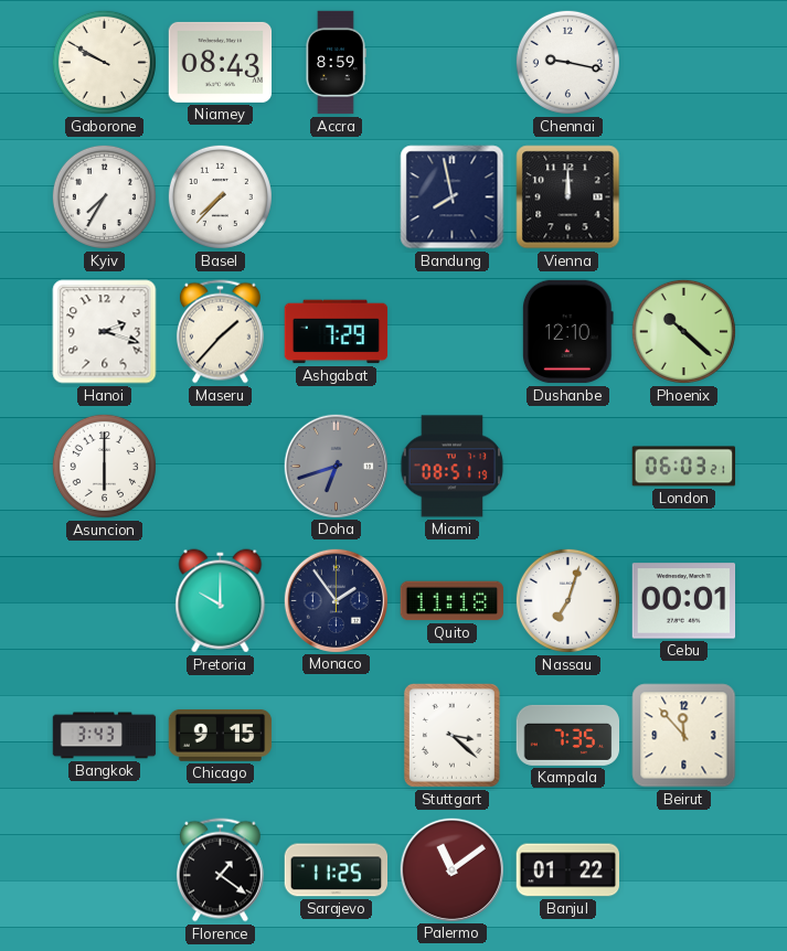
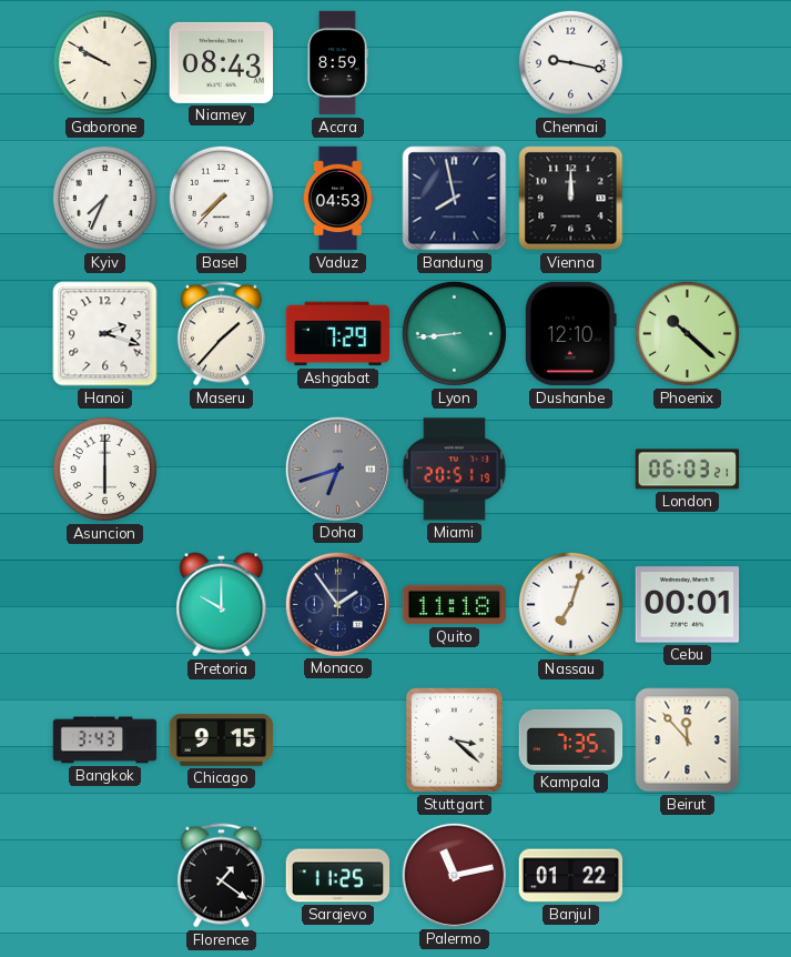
Kyiv: 7:35 -> 7:34 (104, 198)
Vaduz: none -> 04:53 (338, 199)
Lyon: none -> 8:44 (454, 333)
Miami: 08:51 -> 20:51 (455, 470)
Palermo: 11:09 -> 11:13 (454, 875)
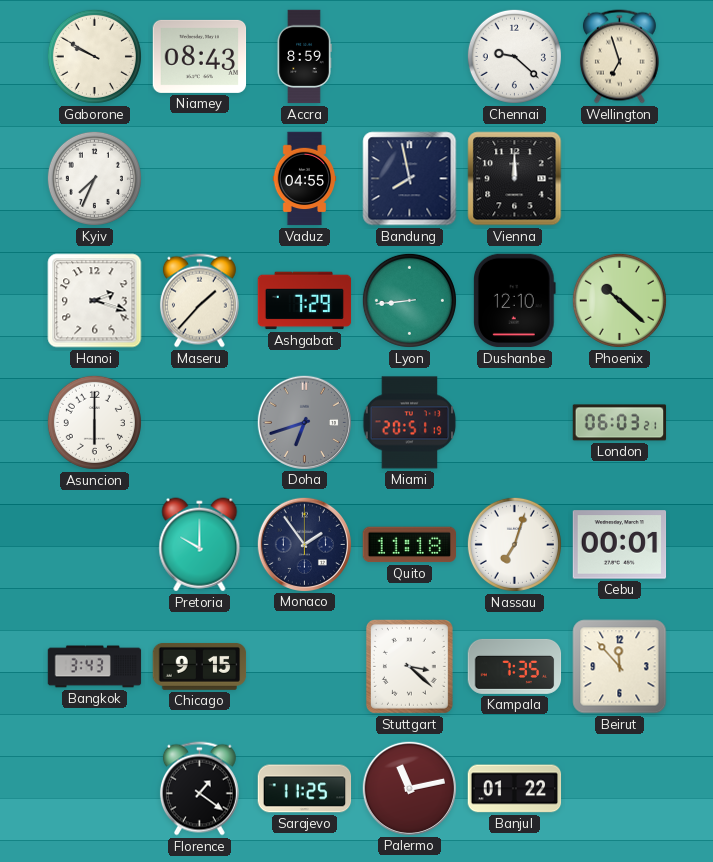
Chennai: 9:17 -> 9:22 (514, 56)
Wellington: none -> 6:57 (619, 57)
Basel: 7:37 -> none (221, 198)
Vaduz: 04:53 -> 04:55 (305, 179)
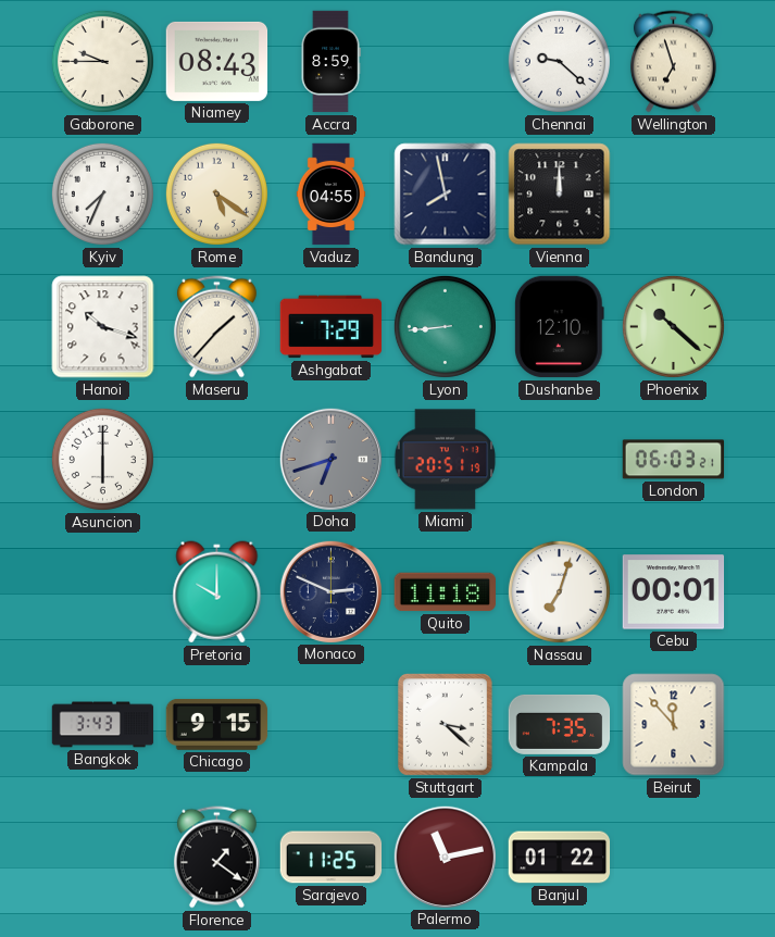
Gaborone: 9:50 -> 9:45 (102, 61)
Rome: none -> 5:21 (216, 193)
Hanoi: 2:18 -> 10:18 (103, 327)
Monaco: 1:54 -> 2:49 (330, 591)
